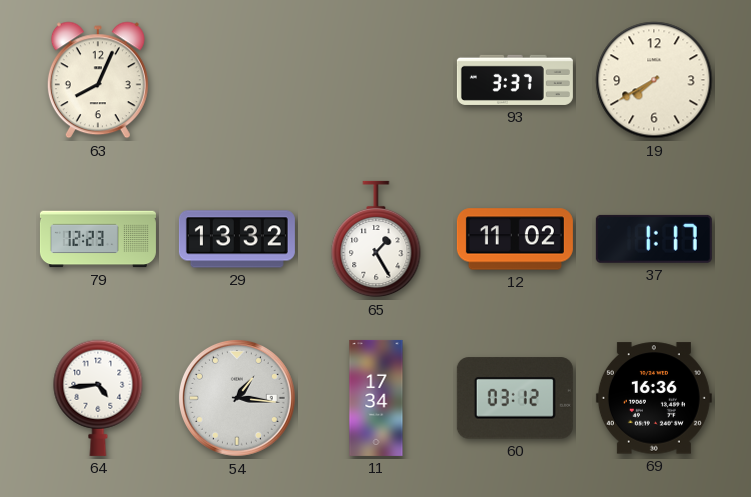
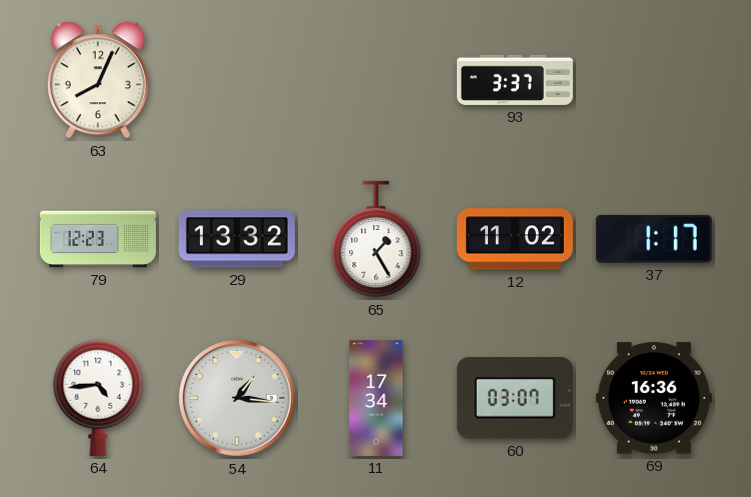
19: 7:40 -> none (654, 80)
60: 03:12 -> 03:07 (515, 398)
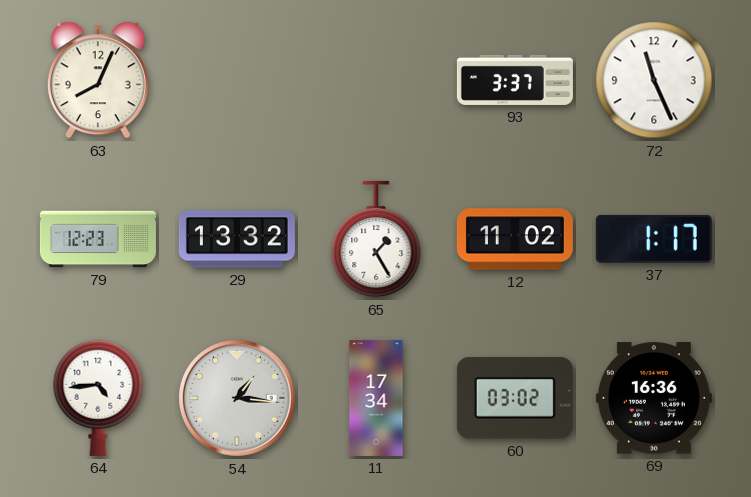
72: none -> 11:26 (654, 80)
60: 03:07 -> 03:02 (515, 398)
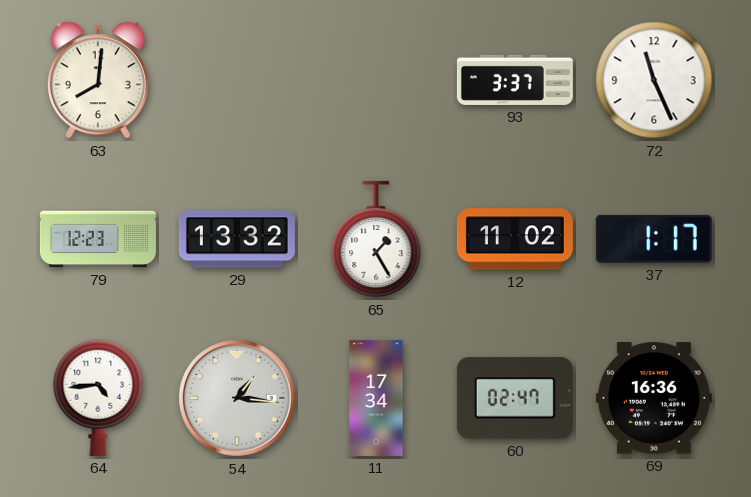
63: 8:04 -> 8:01 (98, 80)
60: 03:02 -> 02:47 (515, 398)
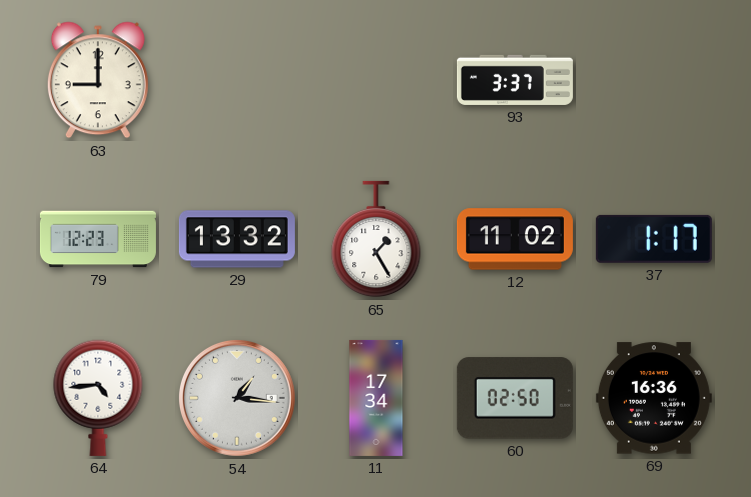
63: 8:01 -> 9:00 (98, 80)
72: 11:26 -> none (654, 80)
60: 02:47 -> 02:50 (515, 398)
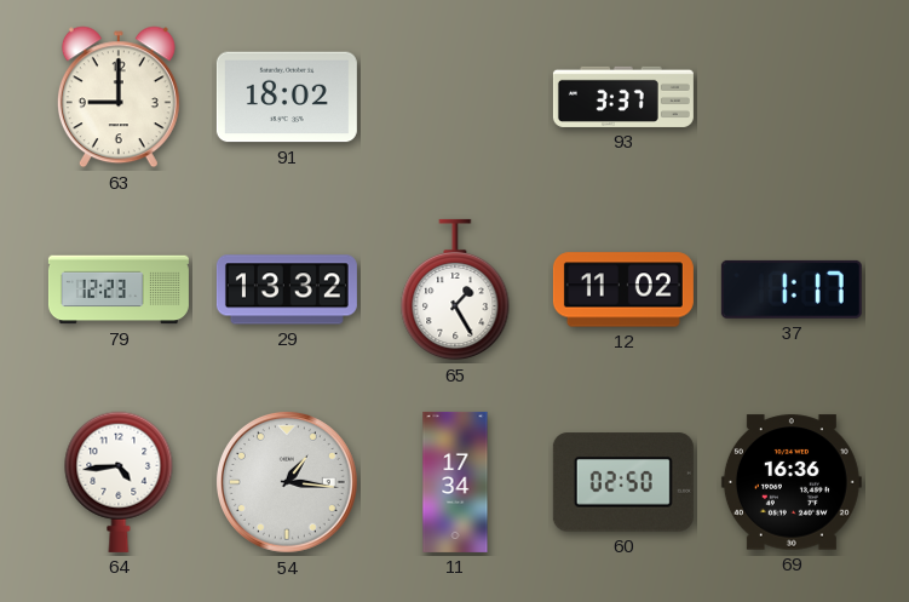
91: none -> 18:02 (287, 97)
